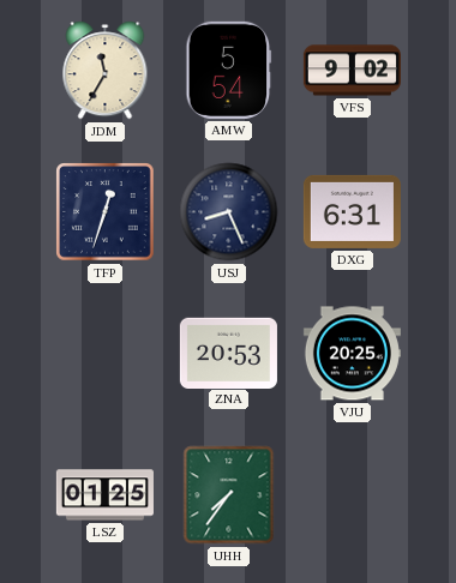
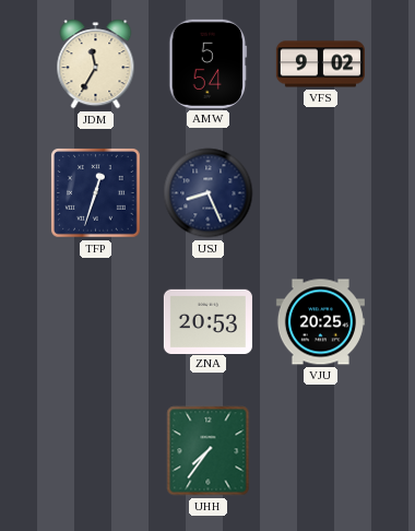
DXG: 6:31 -> none (352, 211)
LSZ: 01:25 -> none (104, 495)
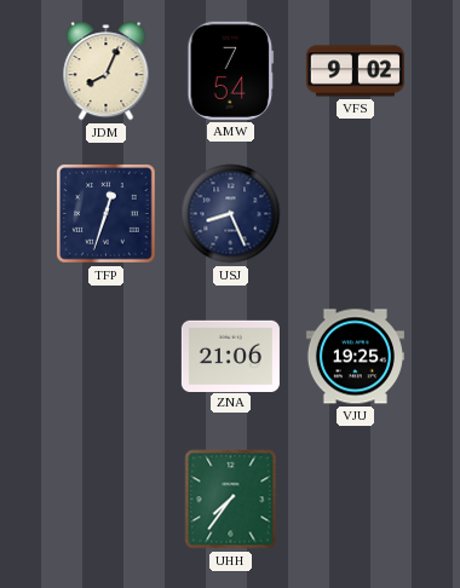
JDM: 11:35 -> 8:04 (107, 71)
AMW: 5:54 -> 7:54 (231, 70)
ZNA: 20:53 -> 21:06 (230, 356)
VJU: 20:25 -> 19:25 (355, 357)
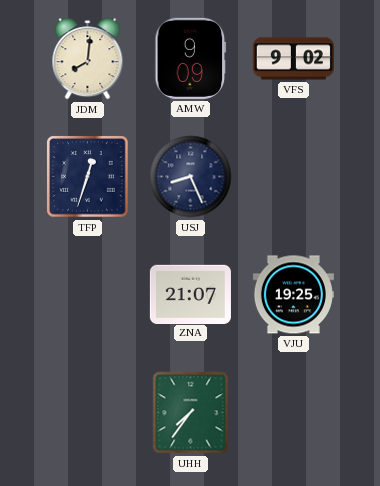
JDM: 8:04 -> 8:01 (88, 59)
AMW: 7:54 -> 9:09 (191, 58)
ZNA: 21:06 -> 21:07 (190, 294)
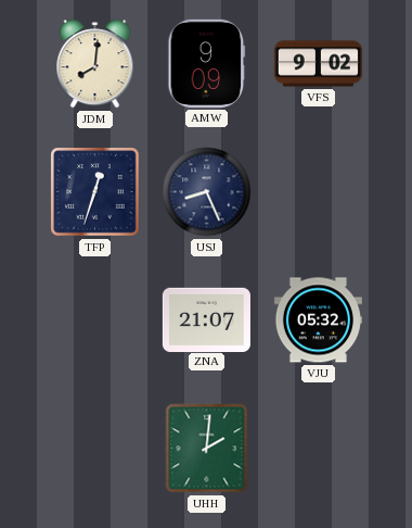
VJU: 19:25 -> 05:32 (318, 320)
UHH: 7:36 -> 2:01 (207, 449)
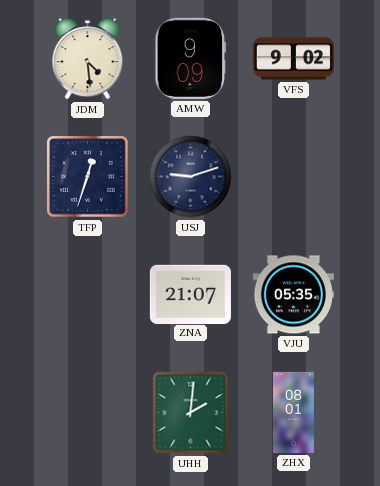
JDM: 8:01 -> 4:29 (88, 59)
USJ: 8:26 -> 9:12 (191, 177)
VJU: 05:32 -> 05:35 (293, 295)
ZHX: none -> 08:01 (294, 412)
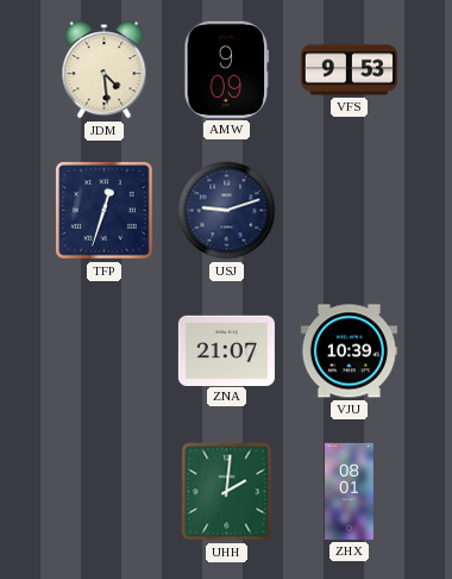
VFS: 9:02 -> 9:53 (349, 70)
VJU: 05:35 -> 10:39 (349, 351)
